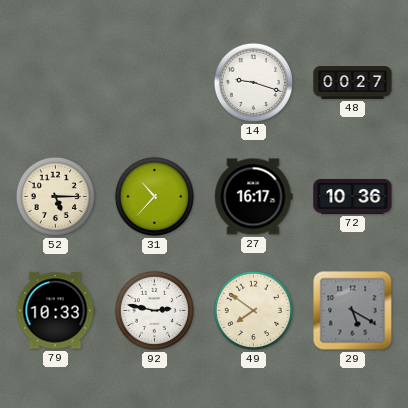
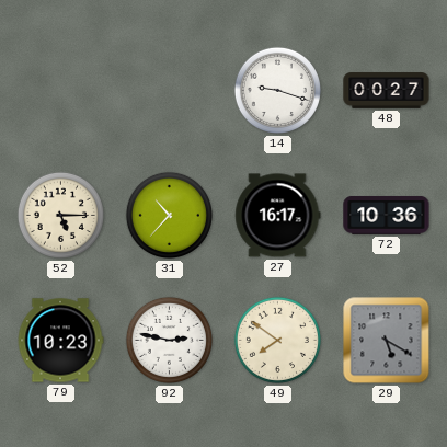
79: 10:33 -> 10:23 (60, 341)
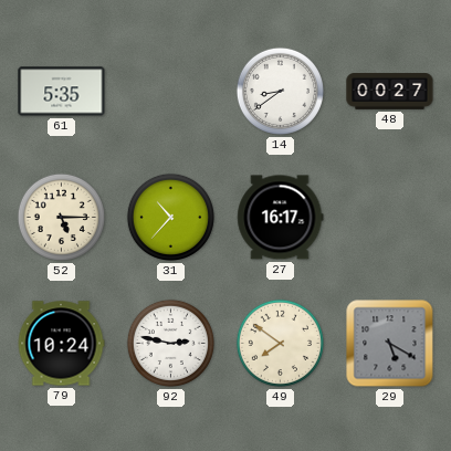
61: none -> 5:35 (62, 92)
14: 9:18 -> 8:39 (280, 91)
72: 10:36 -> none (387, 216)
79: 10:23 -> 10:24 (61, 344)
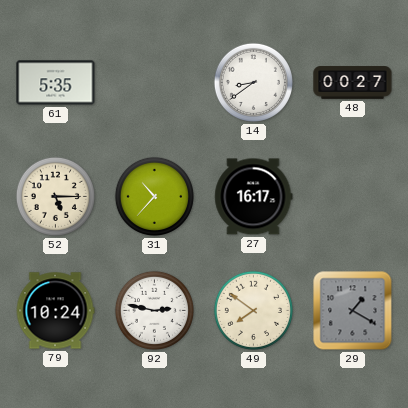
29: 5:20 -> 1:20 (353, 311)
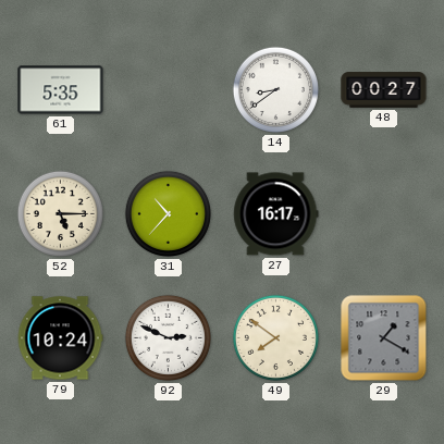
92: 2:47 -> 2:49 (168, 337)
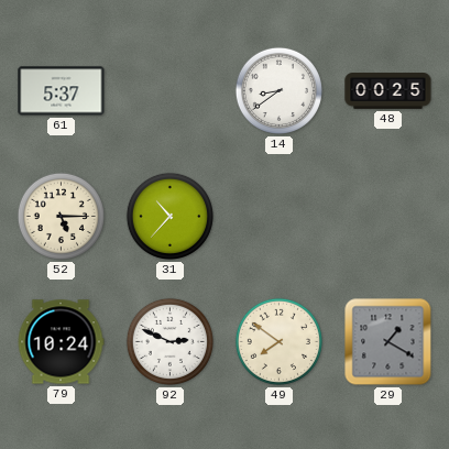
61: 5:35 -> 5:37 (62, 91)
48: 00:27 -> 00:25 (388, 91)
27: 16:17 -> none (276, 214)
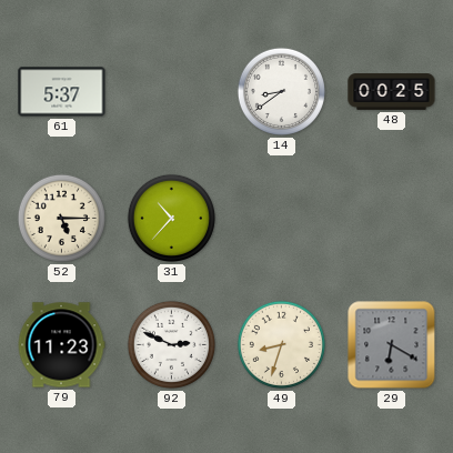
79: 10:24 -> 11:23 (61, 345)
49: 7:51 -> 8:33 (281, 344)
29: 1:20 -> 6:20 (392, 345)
